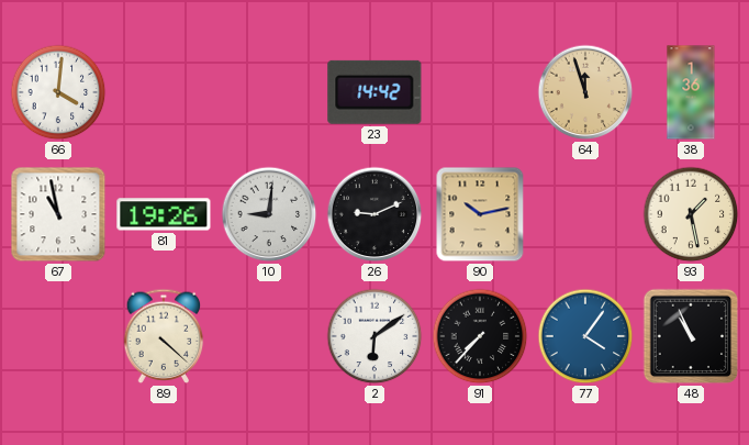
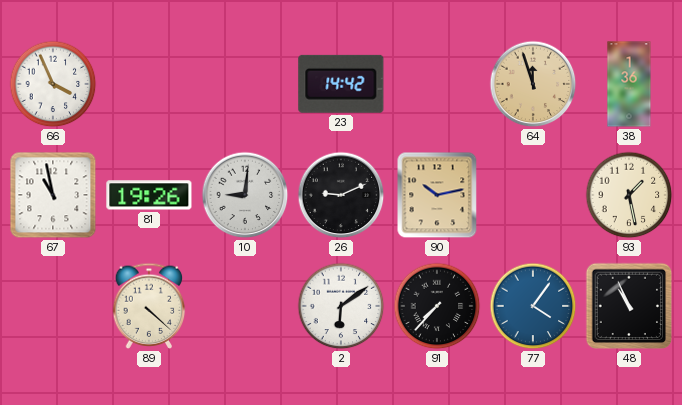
66: 4:01 -> 3:56 (53, 84)
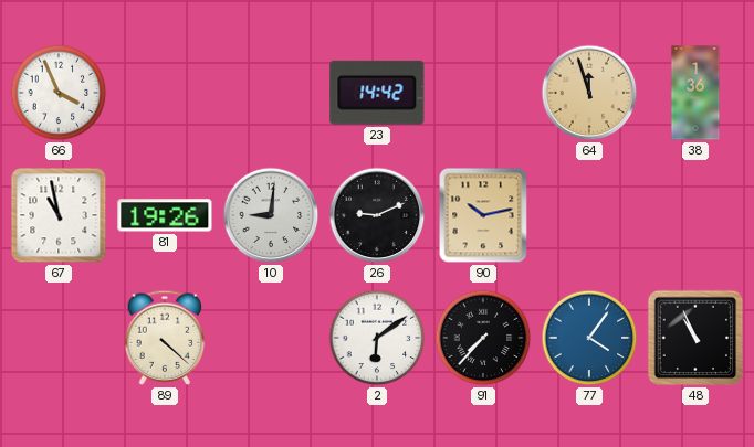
93: 1:28 -> none (629, 195)
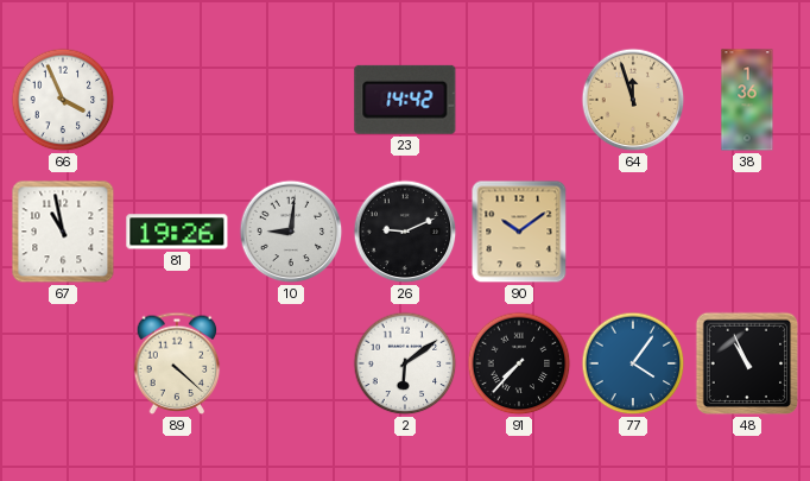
90: 10:13 -> 10:09 (519, 232)
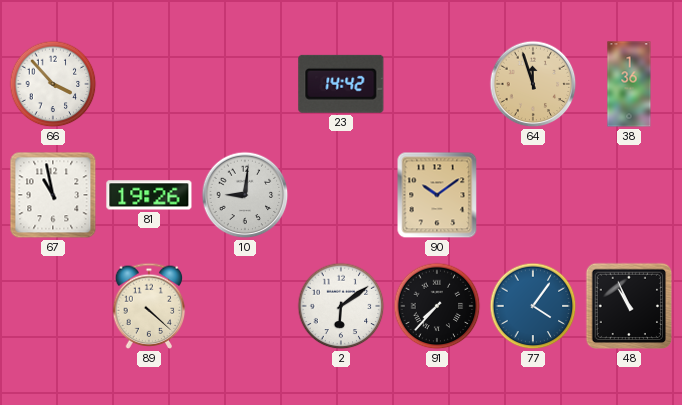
66: 3:56 -> 3:53 (53, 84)
26: 9:11 -> none (405, 232)
